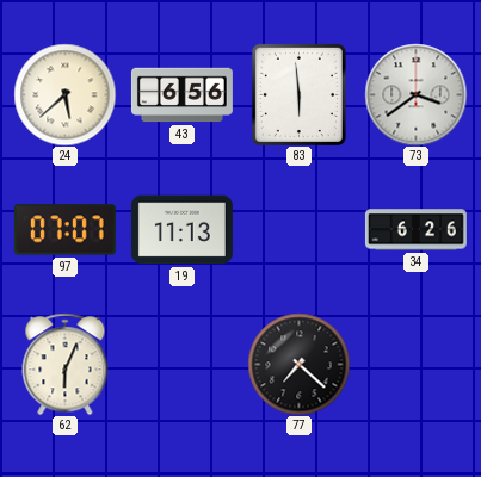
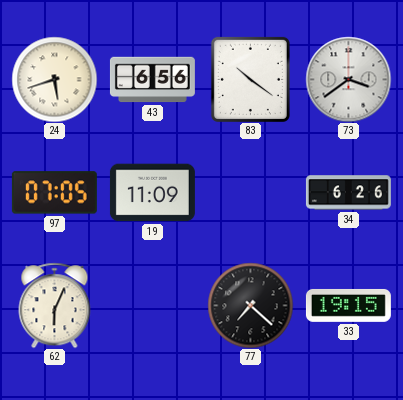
24: 5:38 -> 5:42 (54, 79)
83: 5:59 -> 10:21 (250, 79)
97: 07:07 -> 07:05 (54, 193)
19: 11:13 -> 11:09 (152, 193)
33: none -> 19:15 (348, 305)
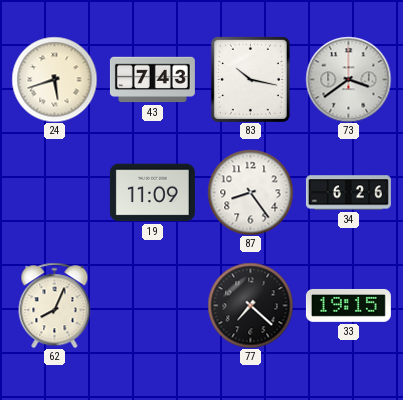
43: 6:56 -> 7:43 (152, 80)
83: 10:21 -> 10:17 (250, 79)
97: 07:05 -> none (54, 193)
87: none -> 8:24 (250, 192)
62: 6:04 -> 8:04 (55, 305)
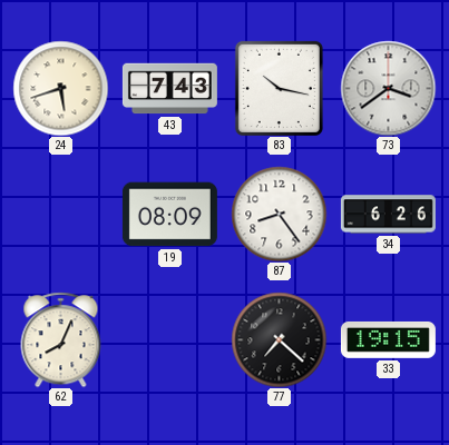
19: 11:09 -> 08:09 (169, 215)
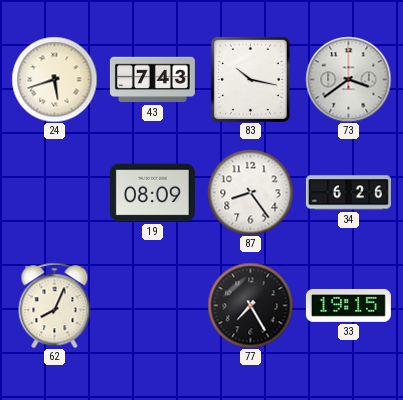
77: 7:22 -> 7:25 (250, 305)
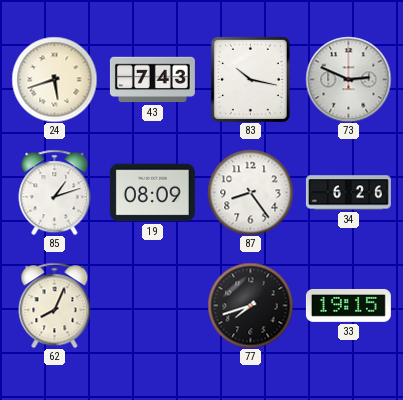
73: 3:39 -> 2:49 (348, 79)
85: none -> 1:12 (55, 192)
77: 7:25 -> 7:42 (250, 305)
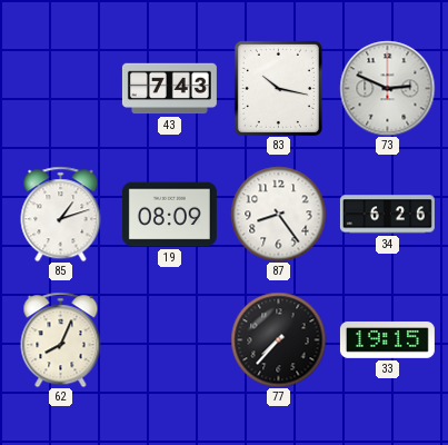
24: 5:42 -> none (54, 79)
77: 7:42 -> 7:37 (278, 339)
